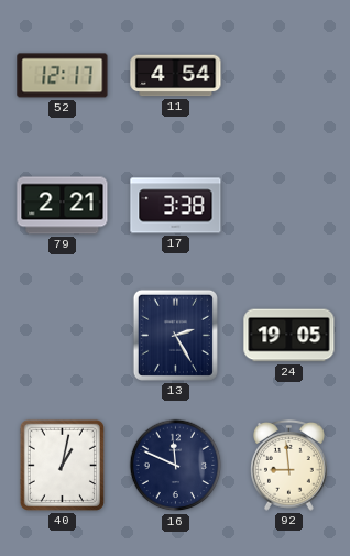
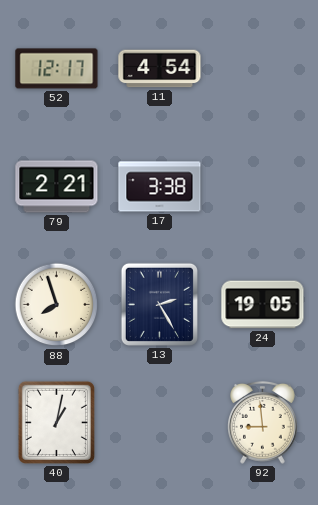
88: none -> 7:57 (57, 305)
16: 11:49 -> none (176, 466)
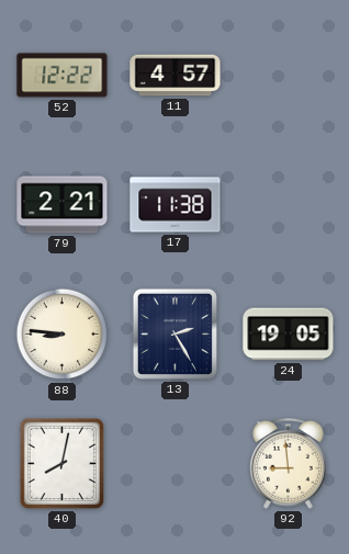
52: 12:17 -> 12:22 (63, 76)
11: 4:54 -> 4:57 (176, 76)
17: 3:38 -> 11:38 (176, 205)
88: 7:57 -> 8:46 (63, 335)
40: 1:02 -> 8:02 (61, 463)
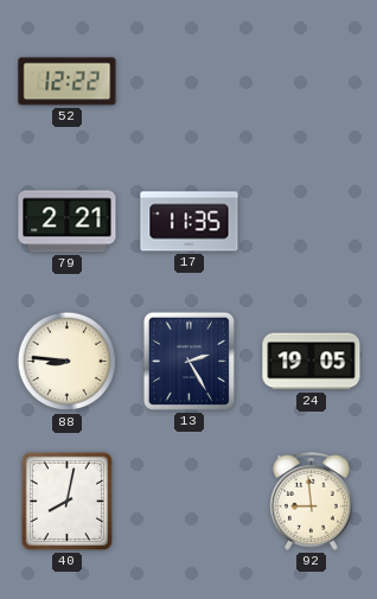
11: 4:57 -> none (176, 76)
17: 11:38 -> 11:35 (190, 222)
